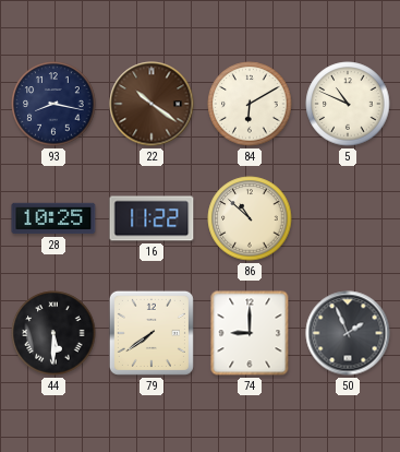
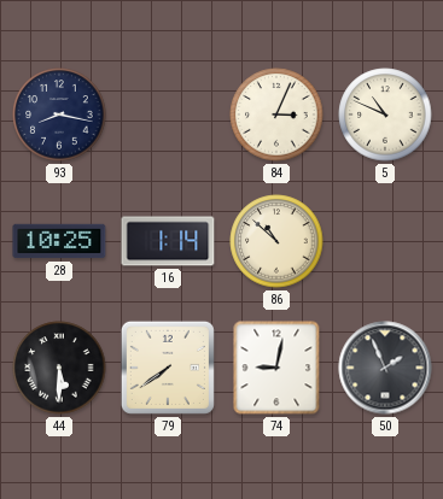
22: 10:21 -> none (151, 104)
84: 6:10 -> 3:04 (276, 115)
16: 11:22 -> 1:14 (168, 241)
74: 9:00 -> 9:02 (276, 368)
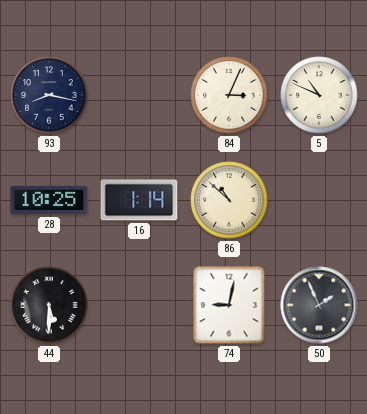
79: 7:39 -> none (168, 368)
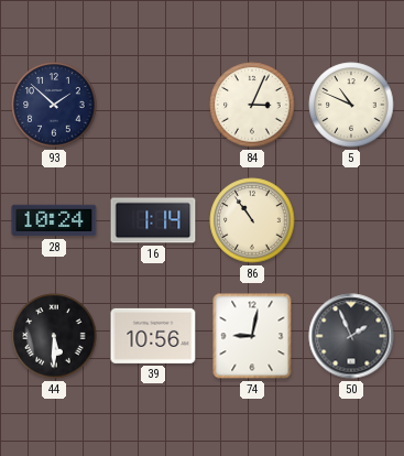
93: 8:17 -> 1:52 (54, 105)
28: 10:25 -> 10:24 (54, 220)
86: 10:52 -> 10:54 (252, 220)
39: none -> 10:56 (153, 336)
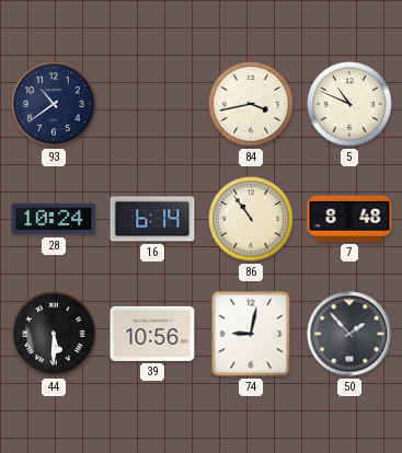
93: 1:52 -> 10:39 (54, 104)
84: 3:04 -> 3:43 (251, 104)
16: 1:14 -> 6:14 (152, 219)
7: none -> 8:48 (349, 219)
50: 1:56 -> 1:53 (349, 334)
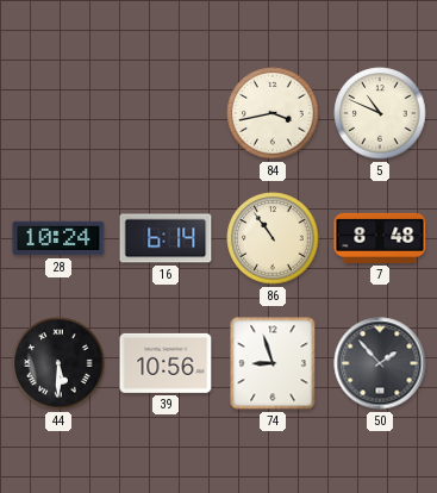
93: 10:39 -> none (54, 104)
74: 9:02 -> 8:57 (273, 363)
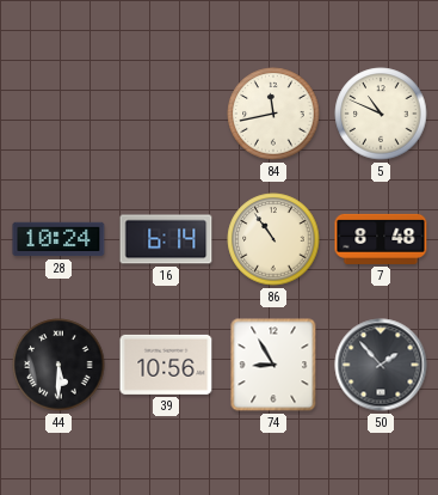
84: 3:43 -> 11:43 (273, 114)
74: 8:57 -> 8:55 (273, 365)
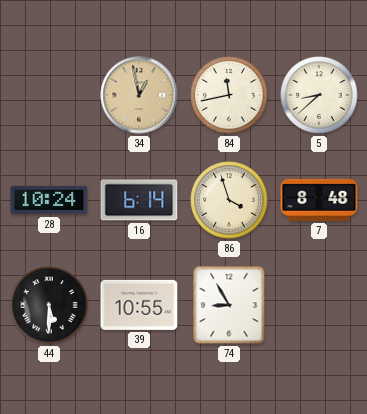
34: none -> 12:58 (139, 95)
5: 10:49 -> 8:38 (319, 95)
86: 10:54 -> 3:57 (229, 200)
39: 10:56 -> 10:55 (139, 305)
50: 1:53 -> none (381, 365)
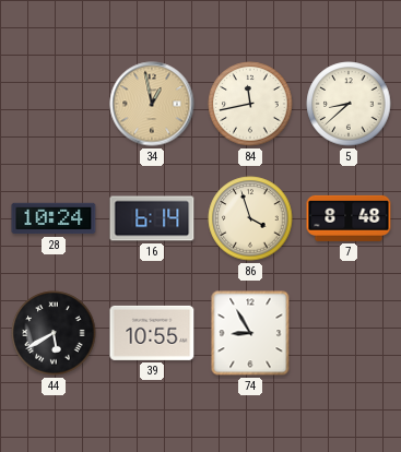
44: 5:30 -> 5:40 (54, 333)
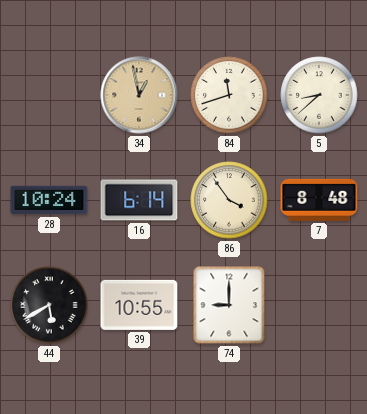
84: 11:43 -> 11:42 (229, 95)
86: 3:57 -> 3:54 (229, 200)
74: 8:55 -> 9:00 (229, 305)
